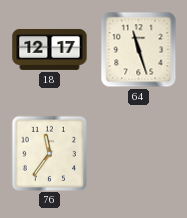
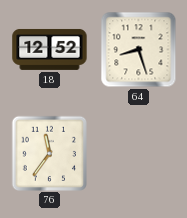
18: 12:17 -> 12:52 (50, 49)
64: 11:27 -> 8:27 (139, 50)
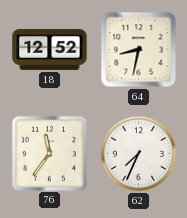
64: 8:27 -> 8:32 (139, 50)
62: none -> 7:34 (138, 153)
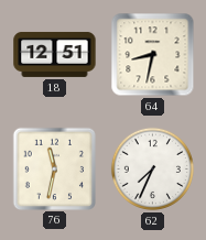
18: 12:52 -> 12:51 (55, 54)
76: 11:36 -> 11:32 (54, 168)
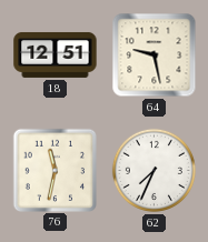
64: 8:32 -> 9:28 (155, 56)
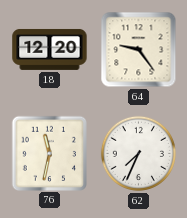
18: 12:51 -> 12:20 (50, 49)
64: 9:28 -> 9:24 (139, 50)
